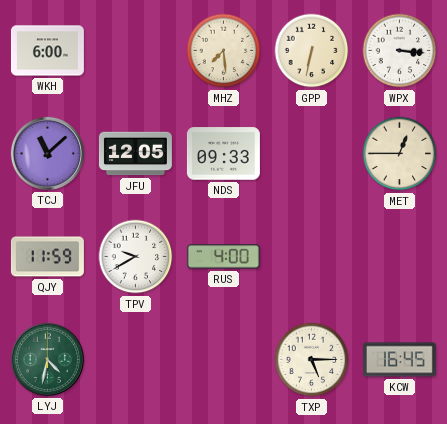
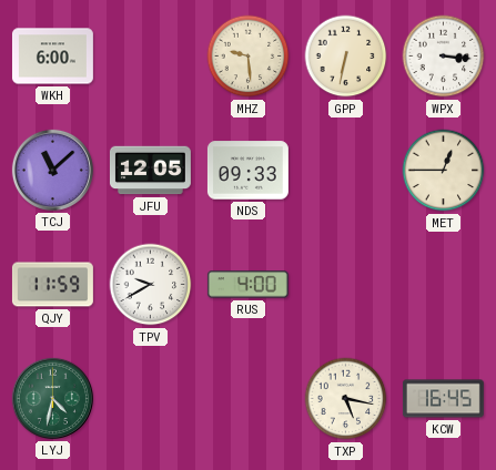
MHZ: 7:29 -> 9:29 (249, 57)
TXP: 5:15 -> 5:17 (346, 399)
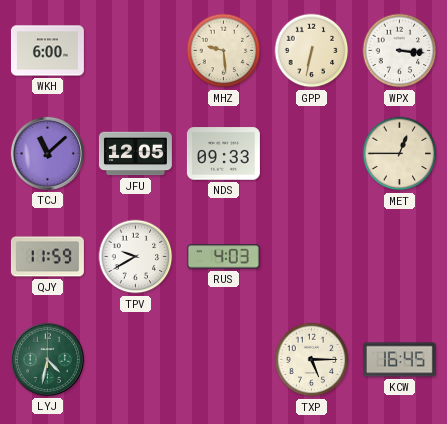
RUS: 4:00 -> 4:03 (223, 257)
TXP: 5:17 -> 5:15 (312, 360)
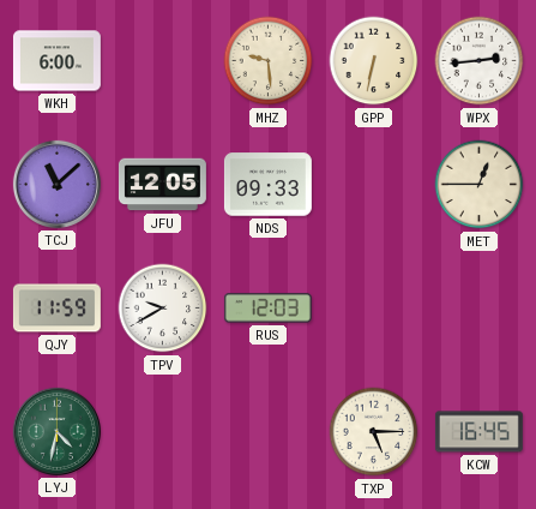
WPX: 3:16 -> 2:44 (480, 61)
RUS: 4:03 -> 12:03 (267, 309)
